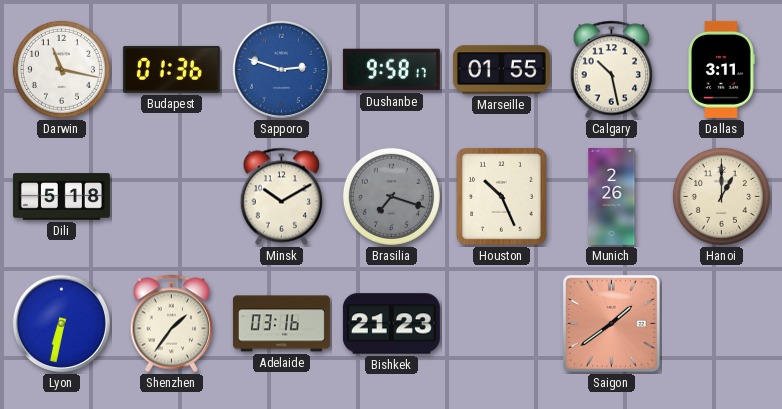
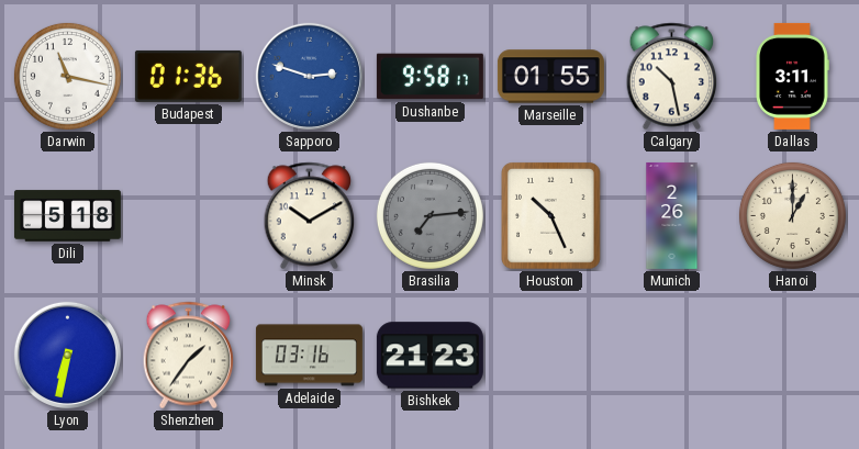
Brasilia: 7:18 -> 7:14 (430, 215)
Saigon: 1:39 -> none (611, 323)
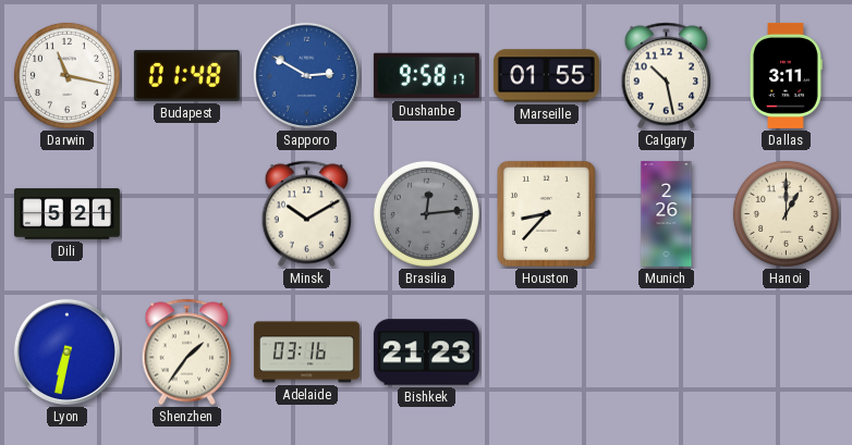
Budapest: 01:36 -> 01:48 (186, 75)
Sapporo: 2:48 -> 2:50 (306, 75)
Dili: 5:18 -> 5:21 (66, 214)
Brasilia: 7:14 -> 12:14 (426, 213)
Houston: 10:26 -> 8:37 (547, 214)
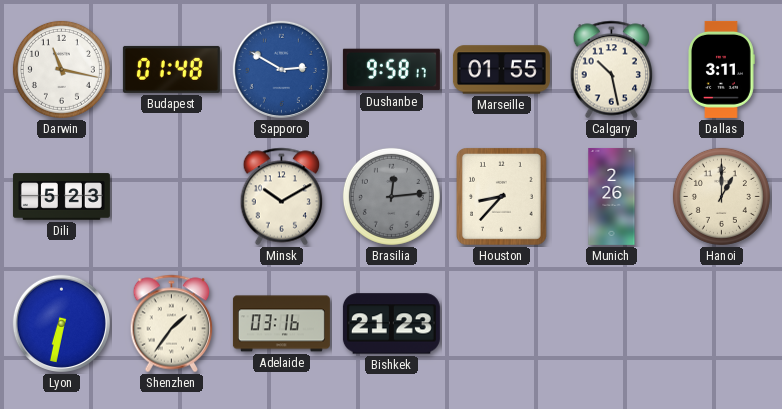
Dili: 5:21 -> 5:23 (61, 197)
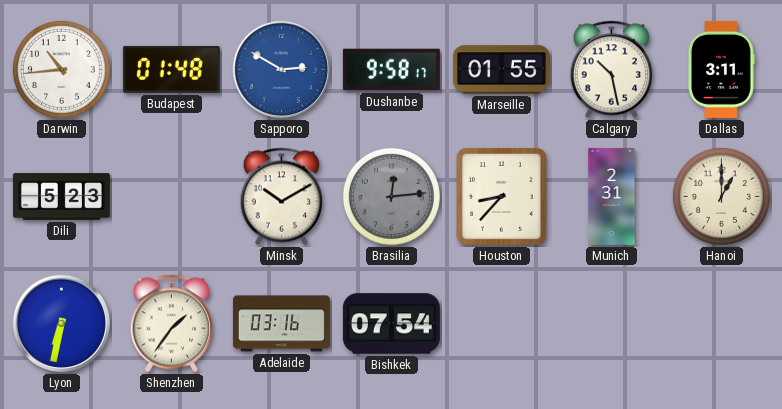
Darwin: 11:17 -> 10:44 (61, 69)
Munich: 2:26 -> 2:31 (612, 196)
Bishkek: 21:23 -> 07:54 (391, 324)
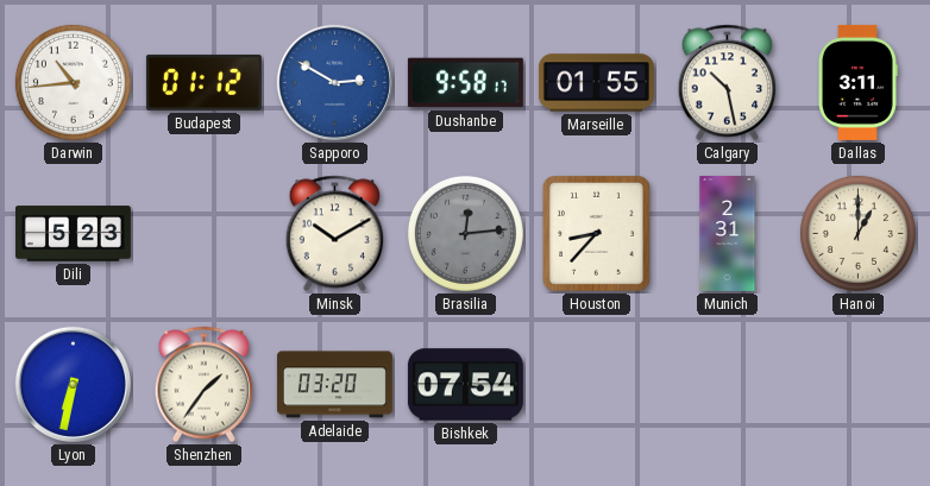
Budapest: 01:48 -> 01:12 (203, 82)
Adelaide: 03:16 -> 03:20 (334, 385)
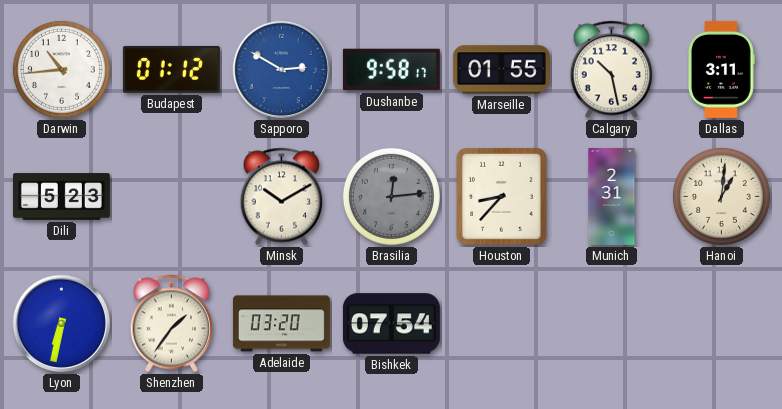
Hanoi: 1:00 -> 1:01 (721, 196)
